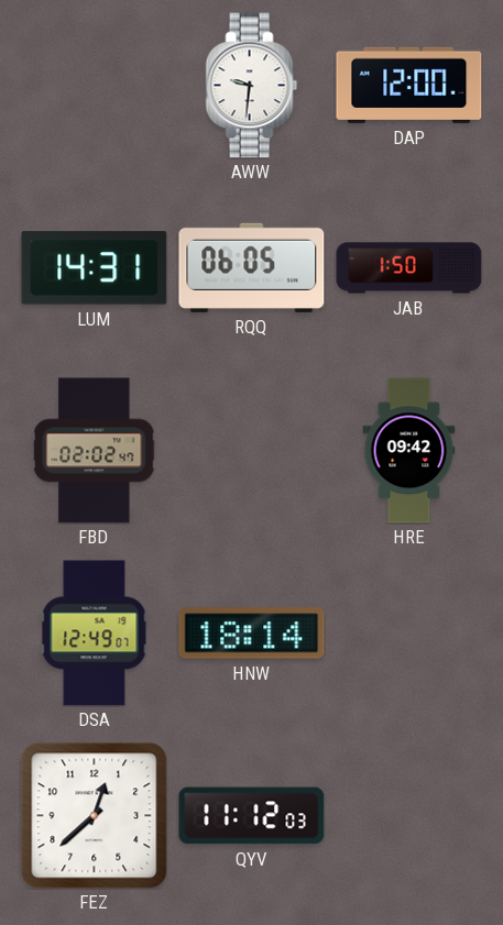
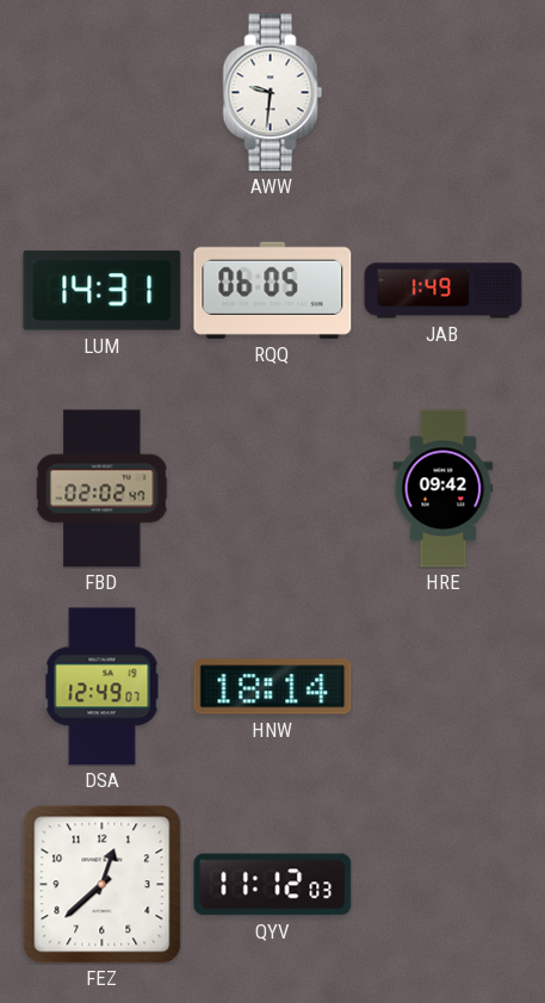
DAP: 12:00 -> none (409, 85)
JAB: 1:50 -> 1:49 (444, 291)
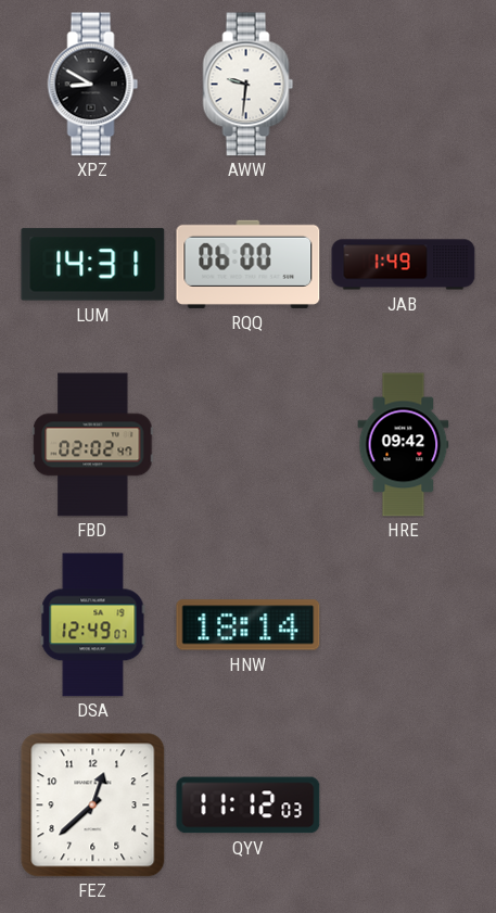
XPZ: none -> 8:50 (93, 85)
RQQ: 06:05 -> 06:00 (249, 264)
